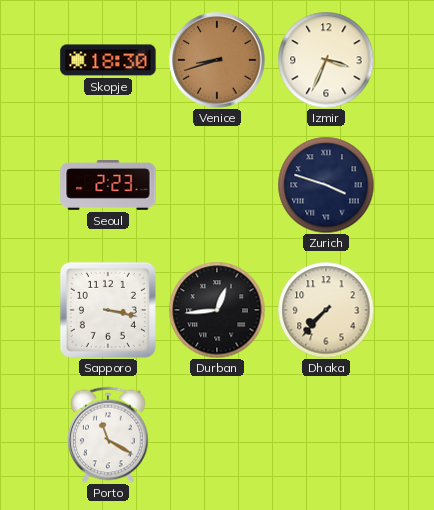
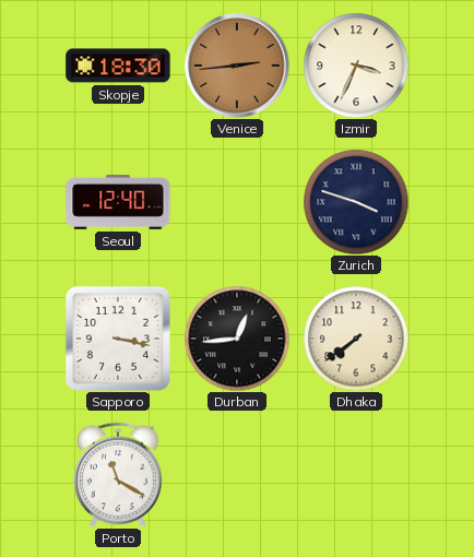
Venice: 8:42 -> 2:44 (237, 66)
Seoul: 2:23 -> 12:40 (118, 203)
Dhaka: 7:37 -> 7:39 (356, 339)
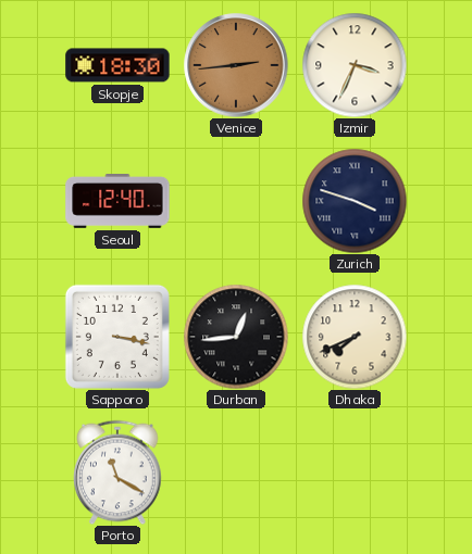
Dhaka: 7:39 -> 7:41 (355, 337)
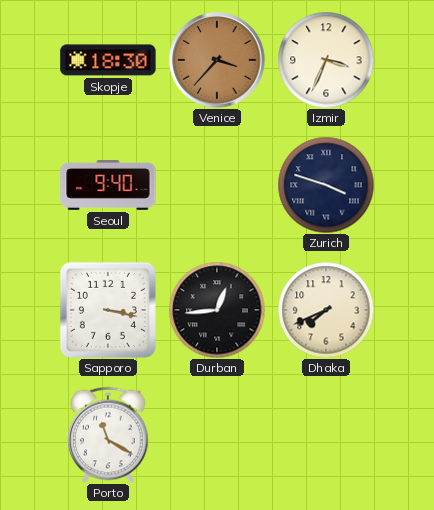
Venice: 2:44 -> 3:37 (217, 60)
Seoul: 12:40 -> 9:40 (108, 186)
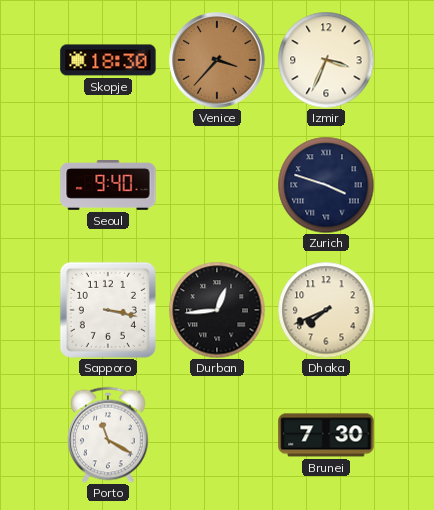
Brunei: none -> 7:30 (326, 435)
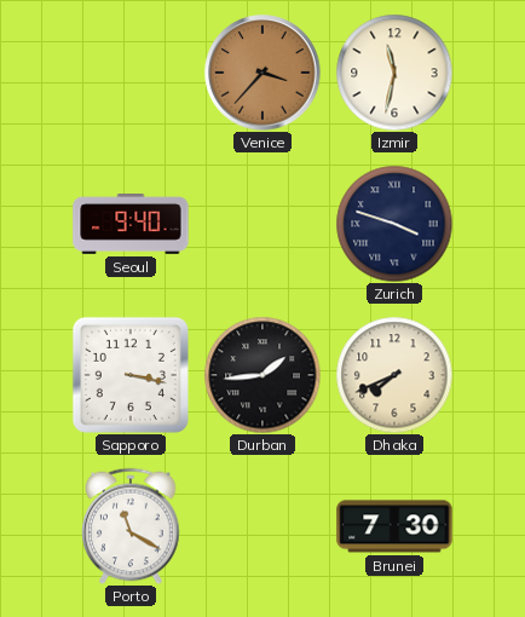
Skopje: 18:30 -> none (108, 60)
Izmir: 3:34 -> 11:32 (394, 73)
Durban: 12:44 -> 1:44 (262, 375)
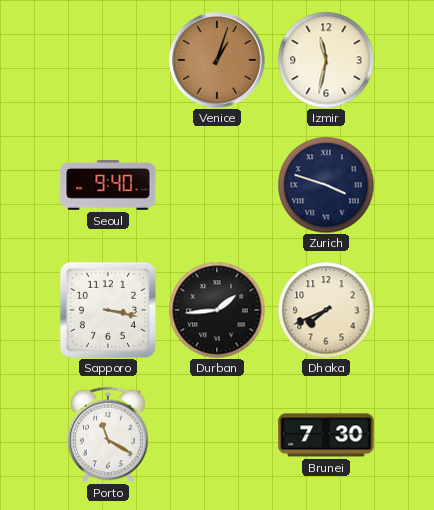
Venice: 3:37 -> 1:03 (217, 60)
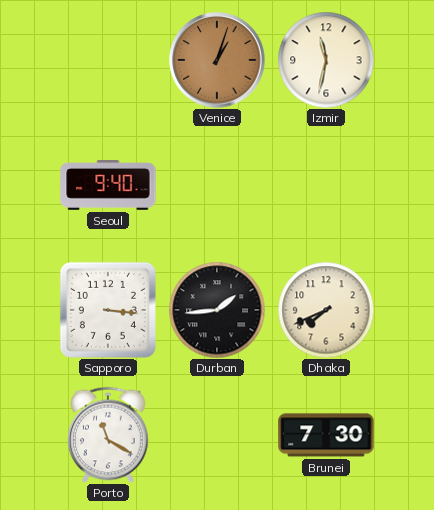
Zurich: 3:48 -> none (326, 185)
Sapporo: 3:17 -> 3:16 (108, 310)
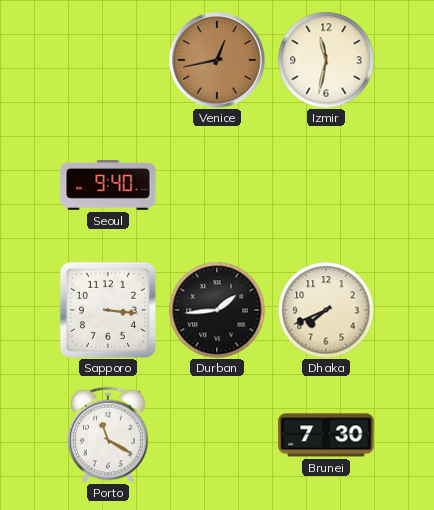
Venice: 1:03 -> 12:43 (217, 60)
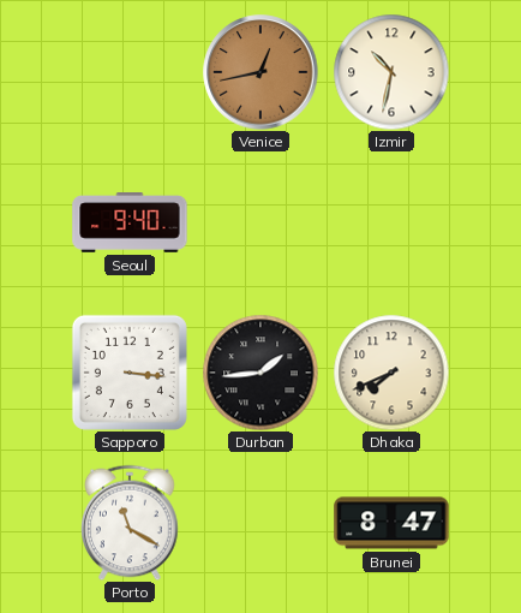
Izmir: 11:32 -> 10:32 (391, 72)
Brunei: 7:30 -> 8:47 (391, 523)
